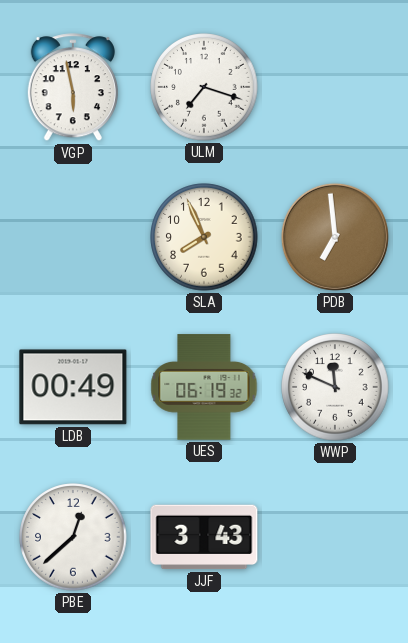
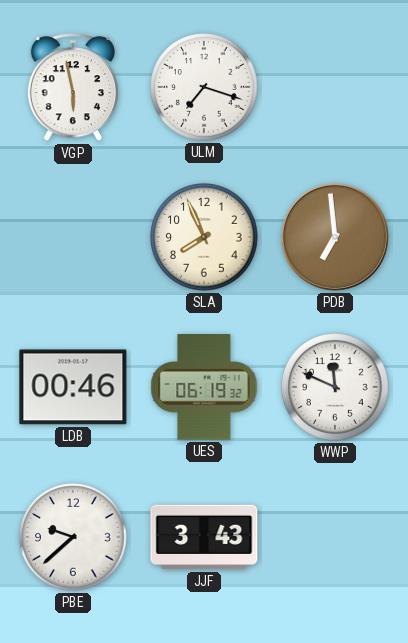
LDB: 00:49 -> 00:46 (73, 387)
PBE: 12:38 -> 9:38 (73, 537)
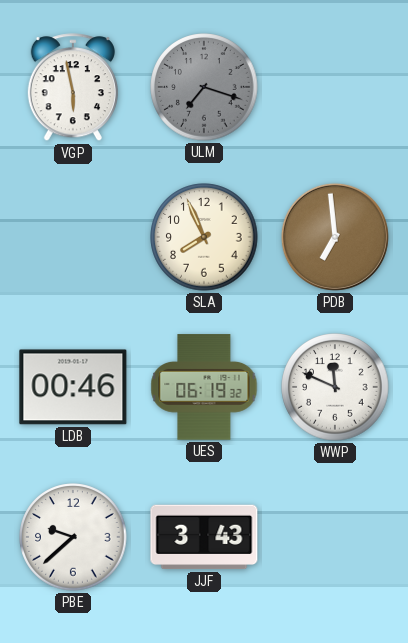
ULM dial: white -> grey (204, 87)
